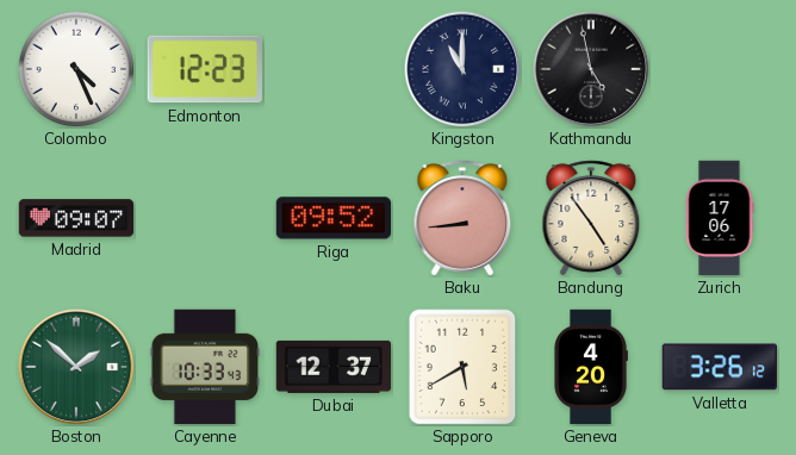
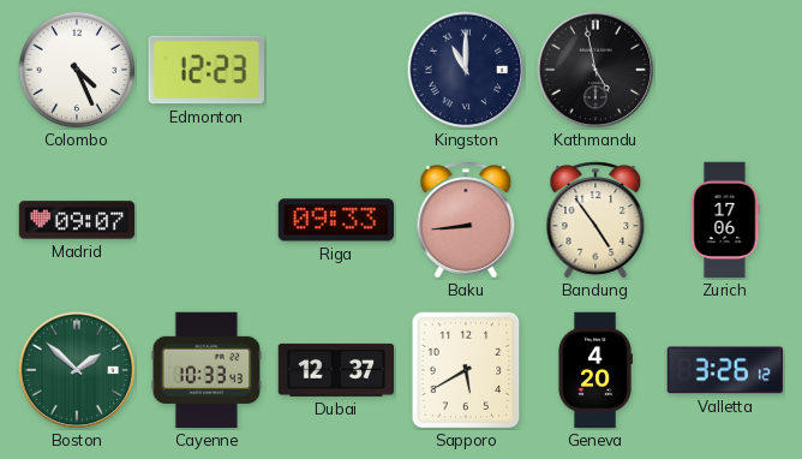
Riga: 09:52 -> 09:33 (336, 220)
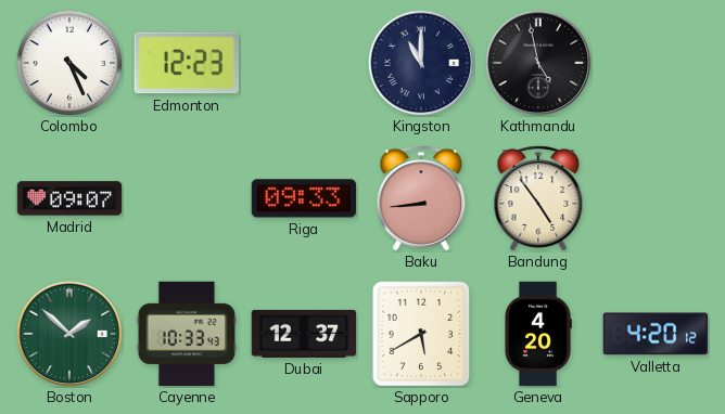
Zurich: 17:06 -> none (725, 220)
Valletta: 3:26 -> 4:20 (654, 334)
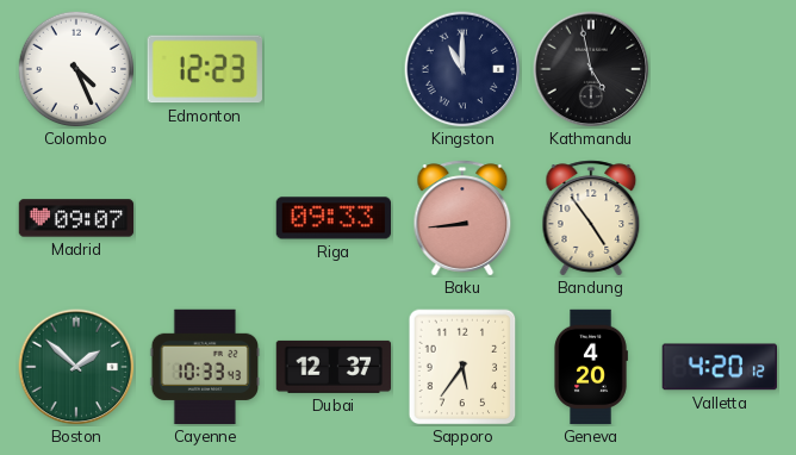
Sapporo: 5:40 -> 5:36 (462, 367)
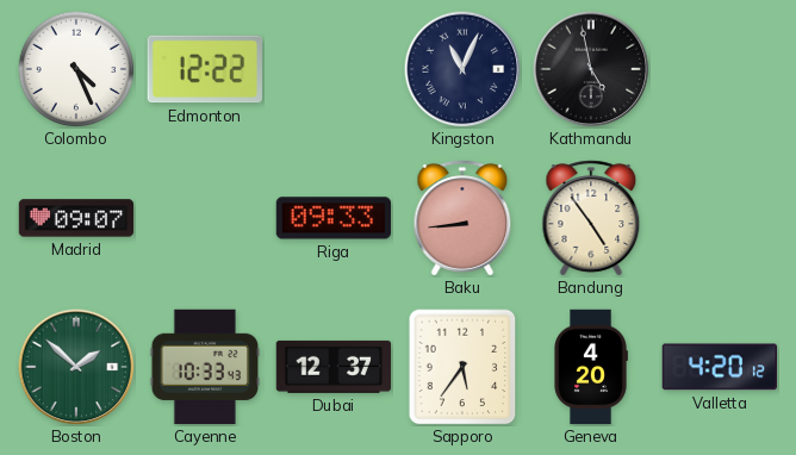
Edmonton: 12:23 -> 12:22 (205, 69)
Kingston: 11:00 -> 11:04 (462, 69)
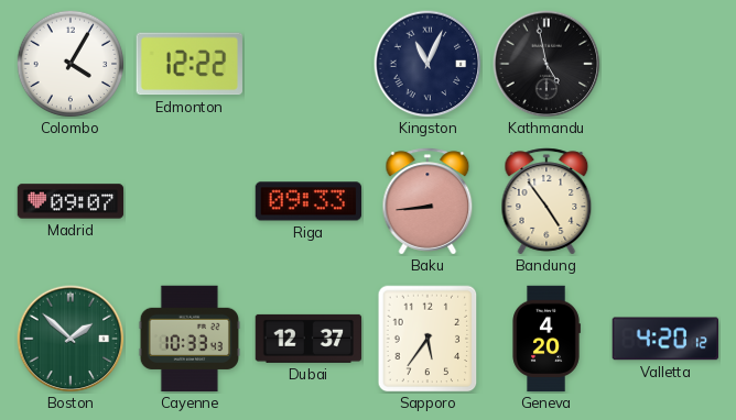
Colombo: 4:26 -> 4:05 (71, 64)
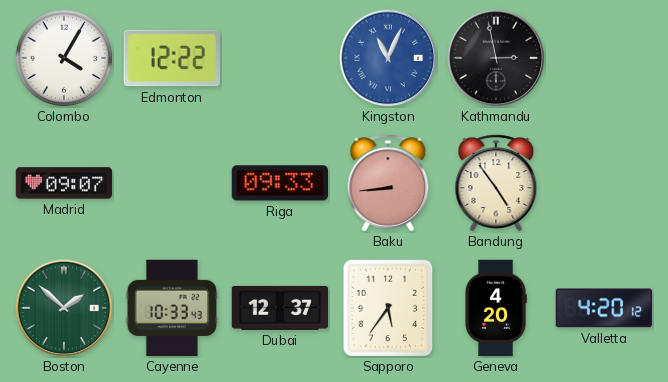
Kingston dial: navy -> blue (388, 58)
Kathmandu: 4:58 -> 2:58 (496, 58)
